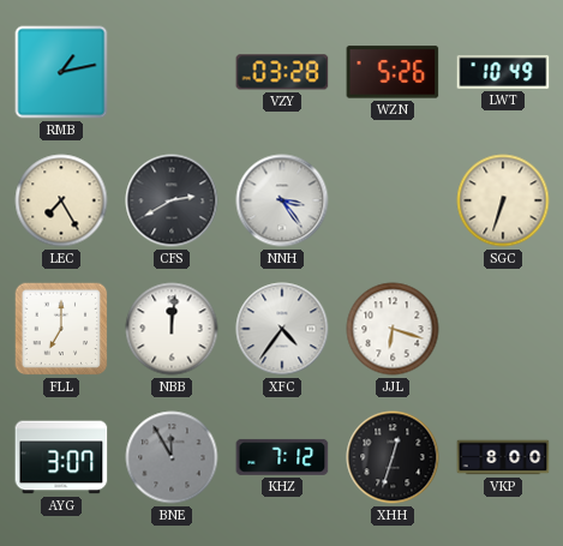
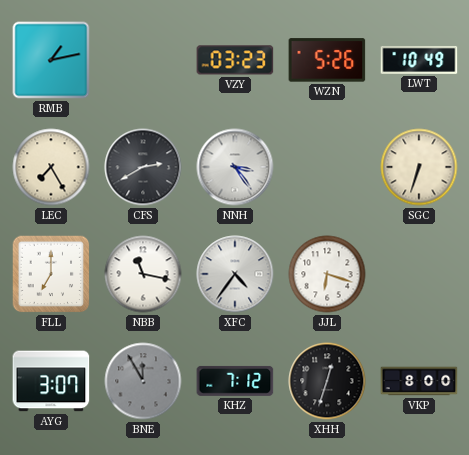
VZY: 03:28 -> 03:23 (235, 60)
NBB: 12:01 -> 11:17 (143, 274)
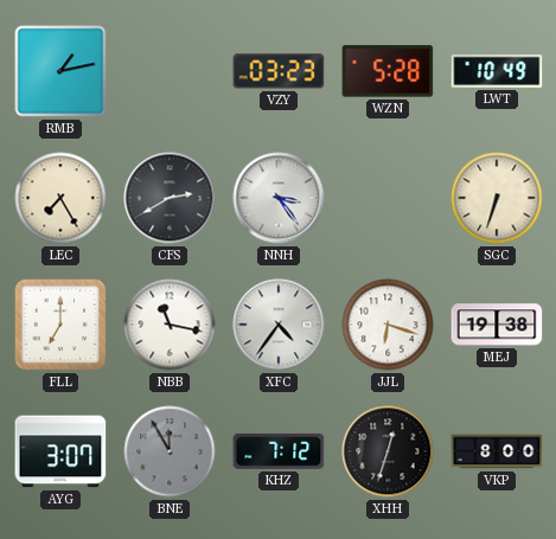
WZN: 5:26 -> 5:28 (388, 71)
MEJ: none -> 19:38 (497, 325)
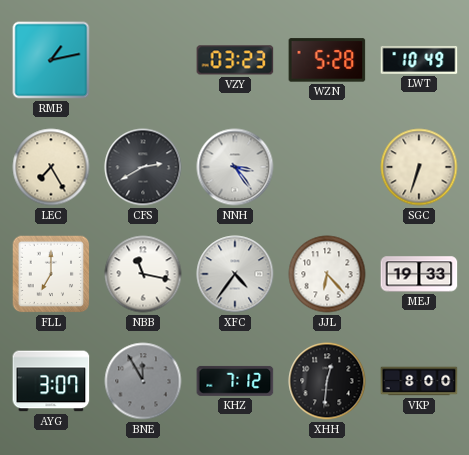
JJL: 6:18 -> 6:23 (327, 274)
MEJ: 19:38 -> 19:33 (419, 274)
XHH: 12:33 -> 12:31 (327, 381)
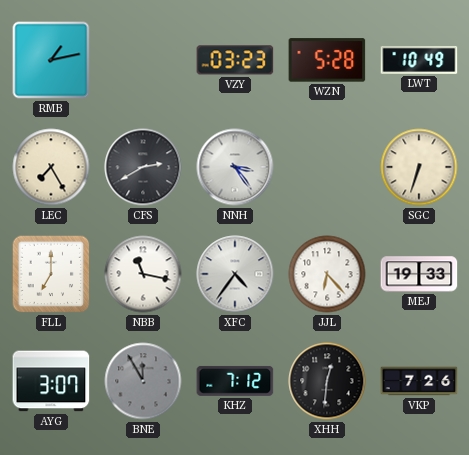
VKP: 8:00 -> 7:26 (419, 381)
